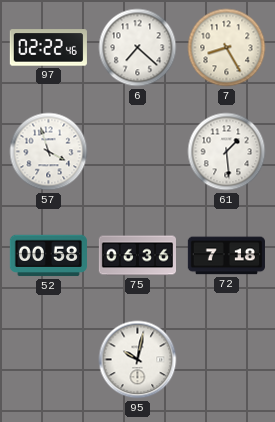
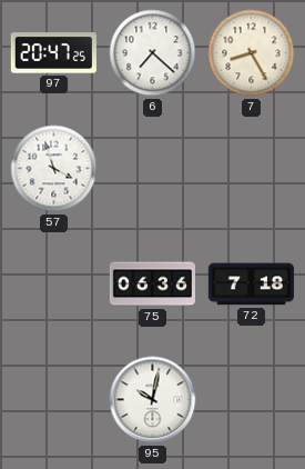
97: 02:22 -> 20:47 (53, 53)
61: 1:29 -> none (227, 152)
52: 00:58 -> none (48, 256)
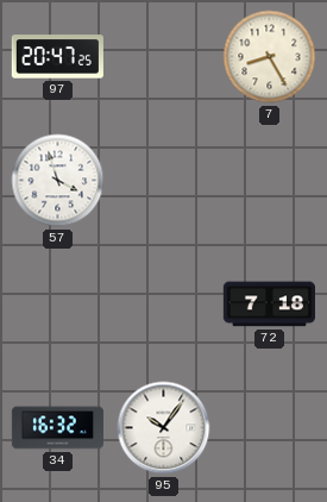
6: 7:22 -> none (153, 53)
75: 06:36 -> none (152, 285)
34: none -> 16:32 (57, 428)
95: 10:02 -> 10:06 (164, 428)
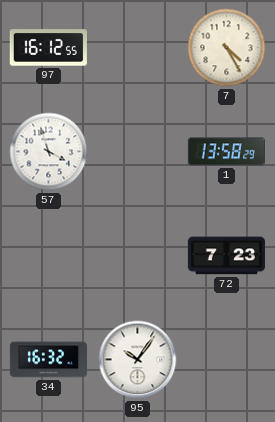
97: 20:47 -> 16:12 (48, 48)
7: 8:25 -> 4:25 (227, 48)
1: none -> 13:58 (226, 152)
72: 7:18 -> 7:23 (226, 256)
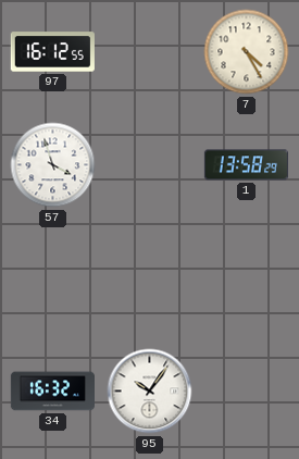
72: 7:23 -> none (226, 256)
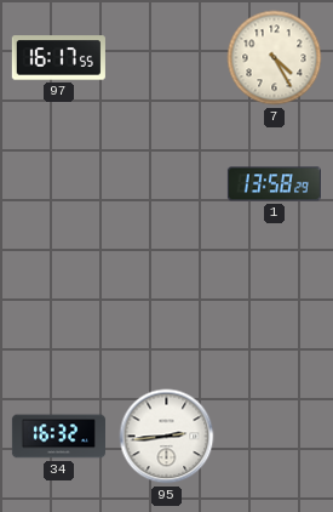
97: 16:12 -> 16:17 (58, 58)
57: 3:57 -> none (53, 165)
95: 10:06 -> 2:44 (167, 437)
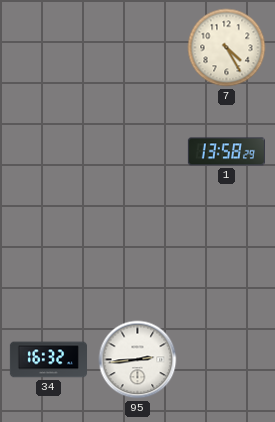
97: 16:17 -> none (58, 58)
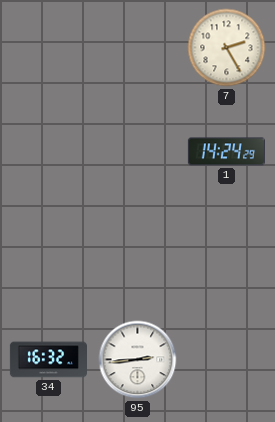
7: 4:25 -> 2:25 (227, 48)
1: 13:58 -> 14:24 (226, 152)
